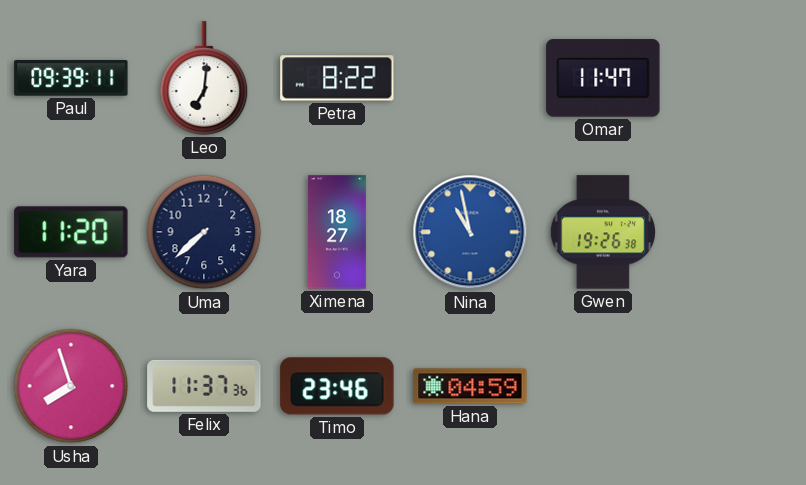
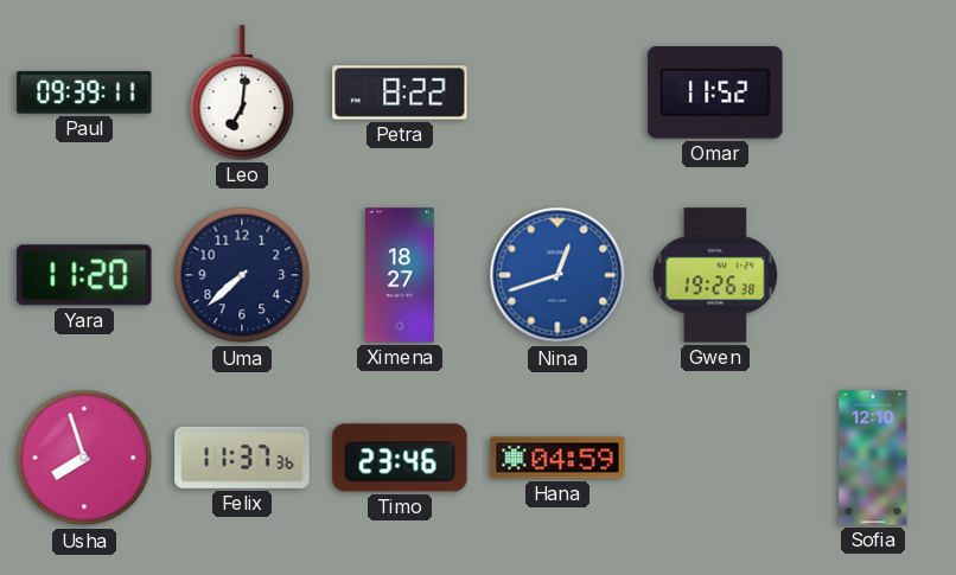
Omar: 11:47 -> 11:52 (715, 92)
Nina: 10:58 -> 12:42 (557, 275)
Sofia: none -> 12:10 (873, 458)
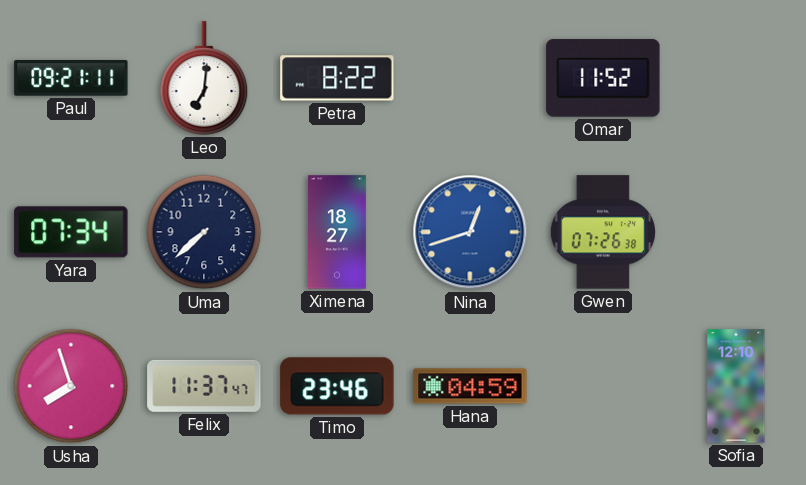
Paul: 09:39 -> 09:21 (71, 79)
Yara: 11:20 -> 07:34 (71, 232)
Gwen: 19:26 -> 07:26 (602, 232)
Felix: 11:37:36 -> 11:37:47 (204, 386)
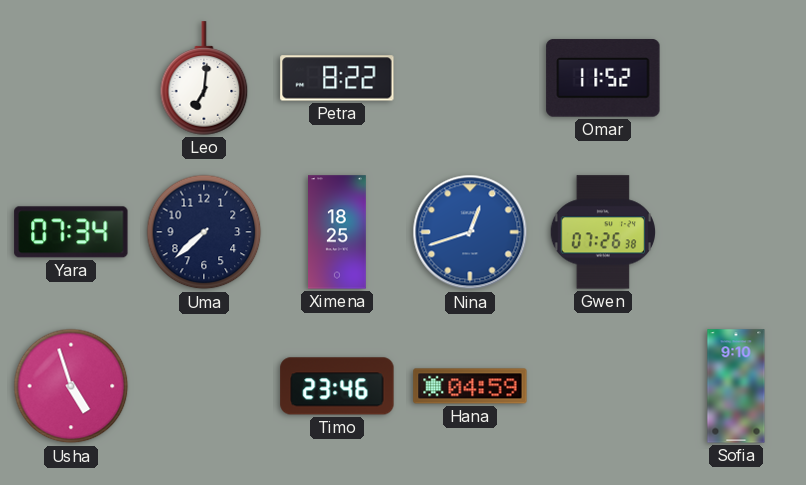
Paul: 09:21 -> none (71, 79)
Ximena: 18:27 -> 18:25 (338, 232)
Usha: 7:57 -> 4:57 (71, 386)
Felix: 11:37 -> none (204, 386)
Sofia: 12:10 -> 9:10 (736, 386)
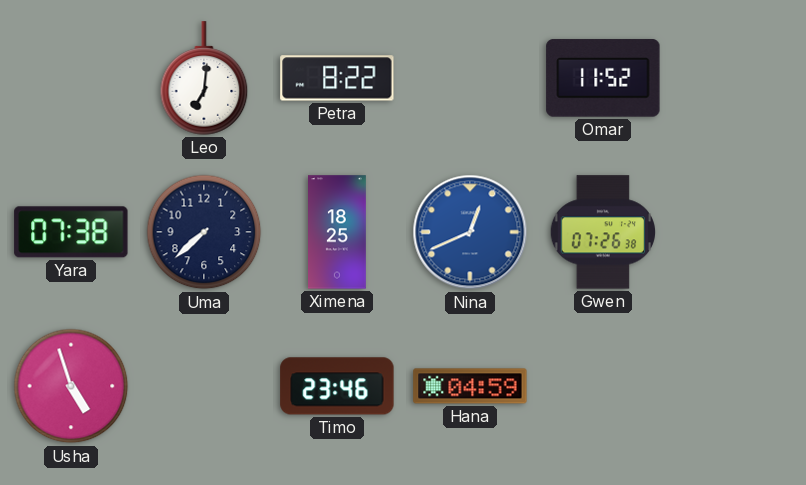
Yara: 07:34 -> 07:38 (71, 232)
Nina: 12:42 -> 12:41 (470, 232)
Sofia: 9:10 -> none (736, 386)
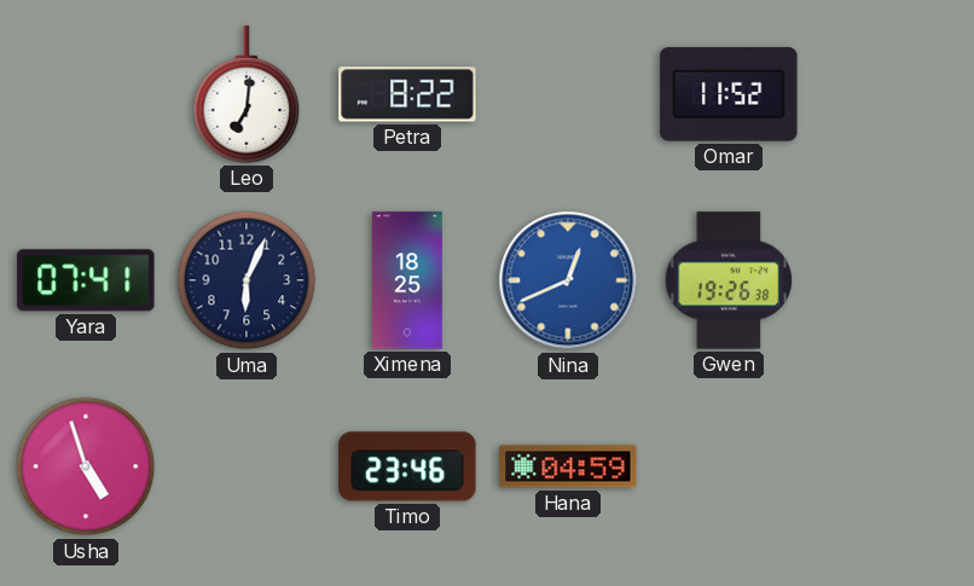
Yara: 07:38 -> 07:41 (86, 280)
Uma: 7:38 -> 6:04 (247, 280)
Gwen: 07:26 -> 19:26 (727, 280)
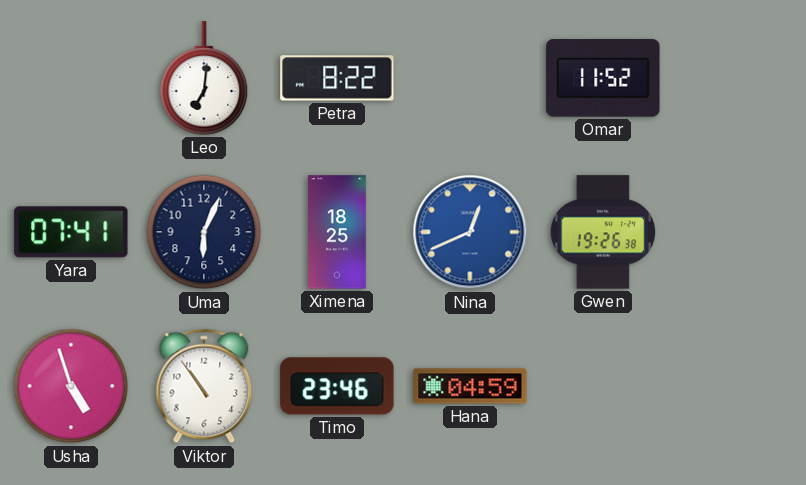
Viktor: none -> 10:54 (204, 386)
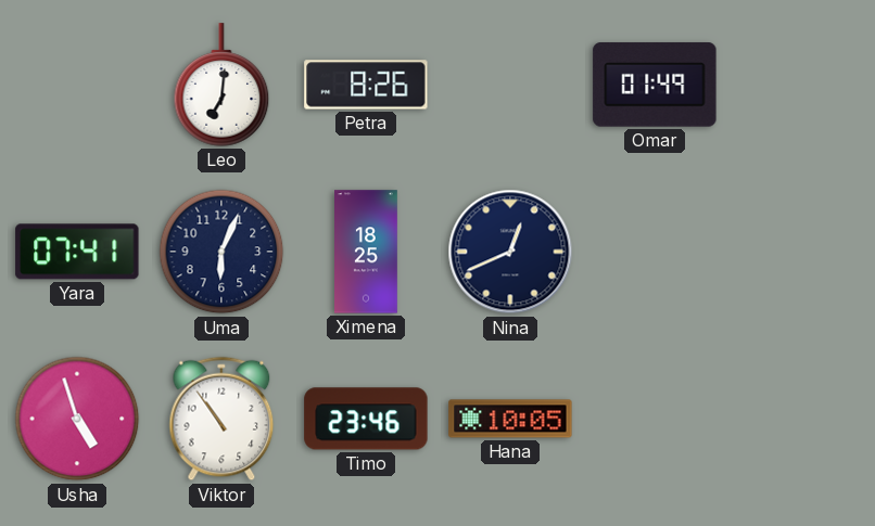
Petra: 8:22 -> 8:26 (366, 85)
Omar: 11:52 -> 01:49 (655, 85)
Nina dial: blue -> navy (510, 252)
Gwen: 19:26 -> none (602, 232)
Hana: 04:59 -> 10:05 (510, 419)
